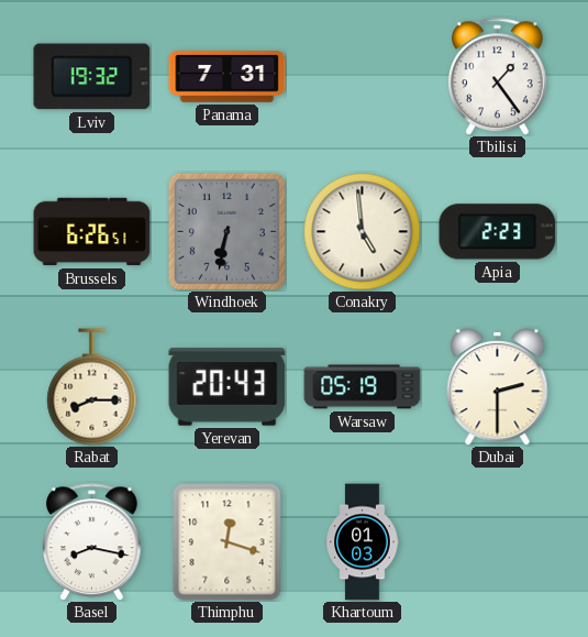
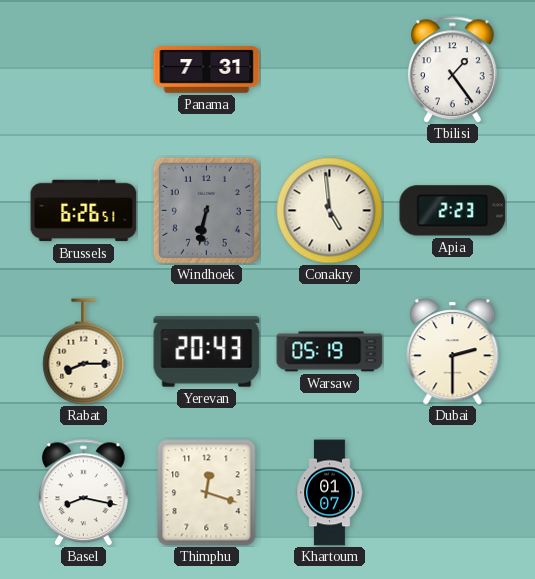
Lviv: 19:32 -> none (92, 77)
Khartoum: 01:03 -> 01:07 (330, 493)
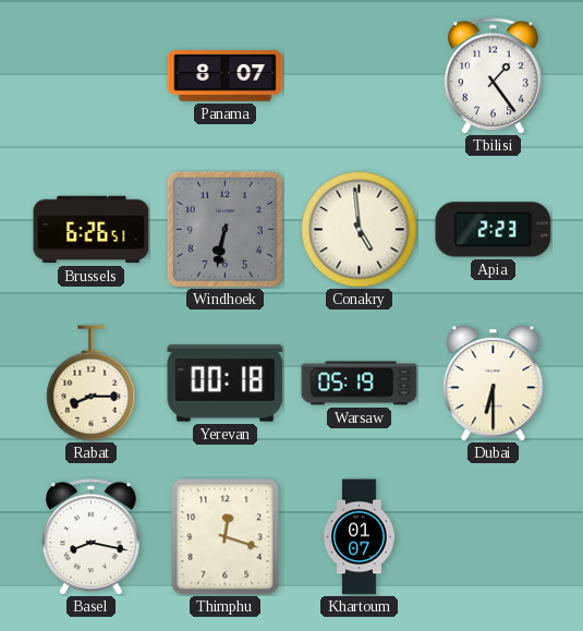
Panama: 7:31 -> 8:07 (226, 76)
Yerevan: 20:43 -> 00:18 (226, 384)
Dubai: 2:30 -> 6:30 (494, 384)
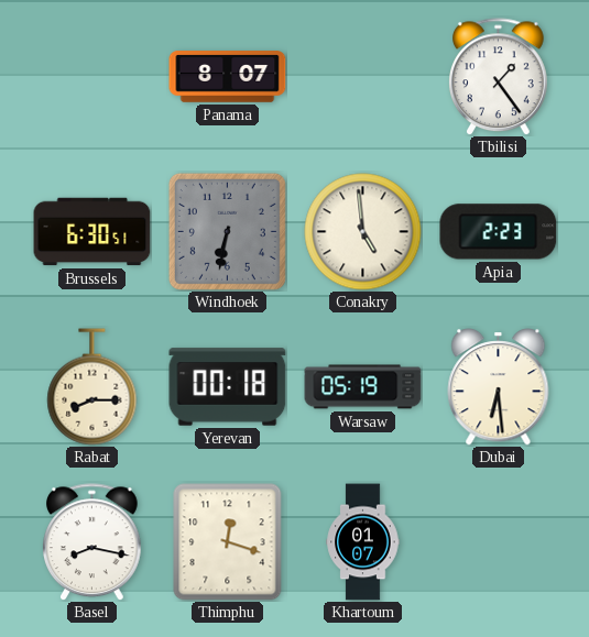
Brussels: 6:26 -> 6:30 (92, 232)
Dubai: 6:30 -> 6:29 (499, 387)
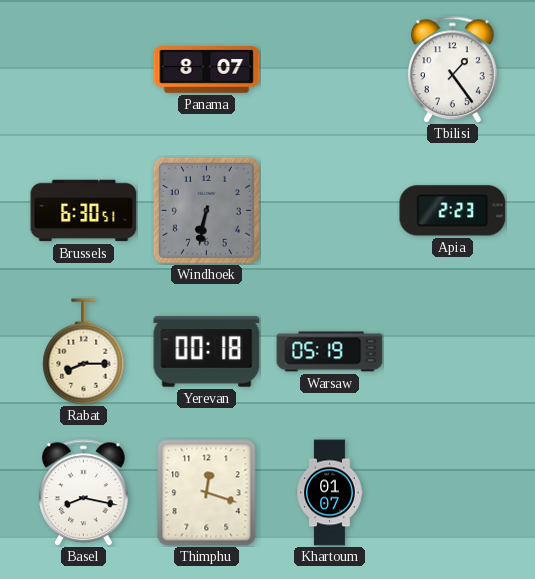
Conakry: 4:59 -> none (363, 232)
Dubai: 6:29 -> none (499, 387)
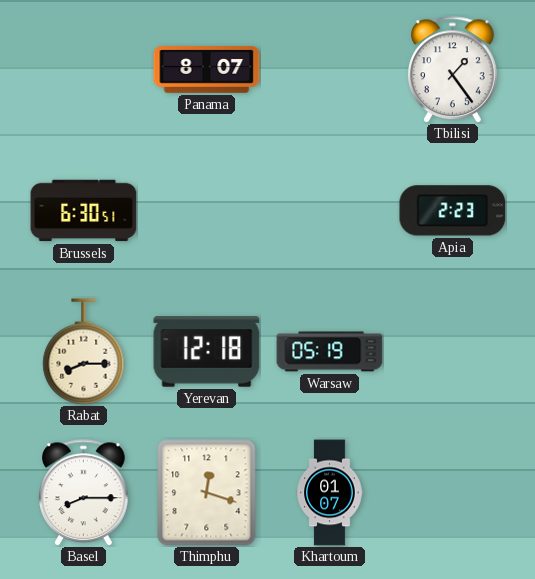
Windhoek: 6:32 -> none (206, 210)
Yerevan: 00:18 -> 12:18 (207, 352)
Basel: 8:17 -> 8:15 (84, 493)
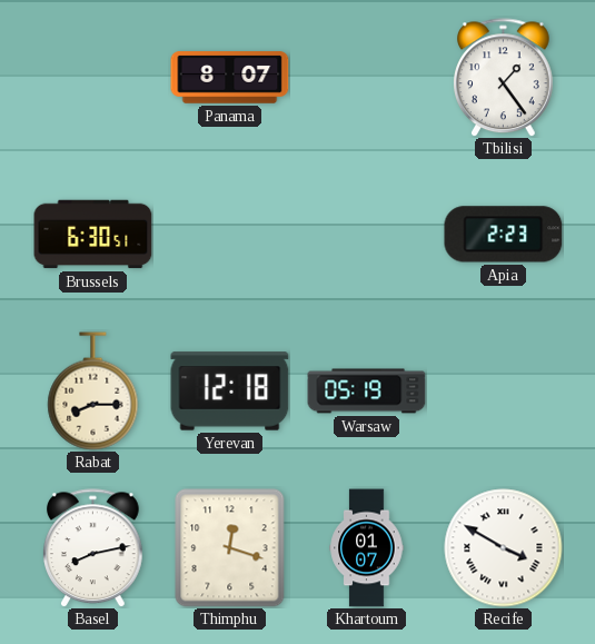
Basel: 8:15 -> 8:13 (93, 548)
Recife: none -> 3:50 (504, 548)
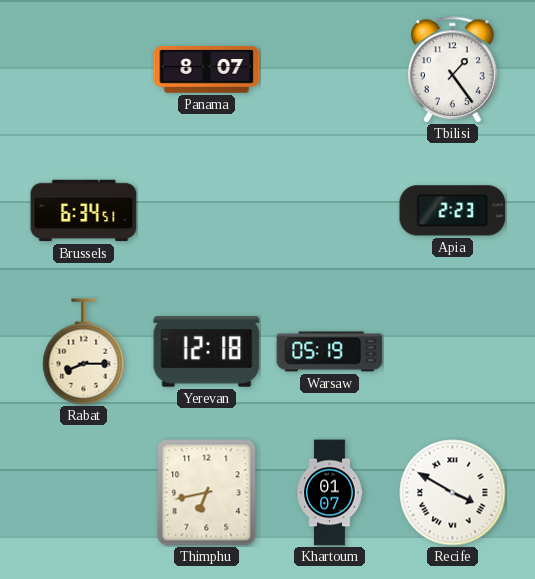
Brussels: 6:30 -> 6:34 (84, 211)
Basel: 8:13 -> none (93, 548)
Thimphu: 12:18 -> 6:43 (207, 493)
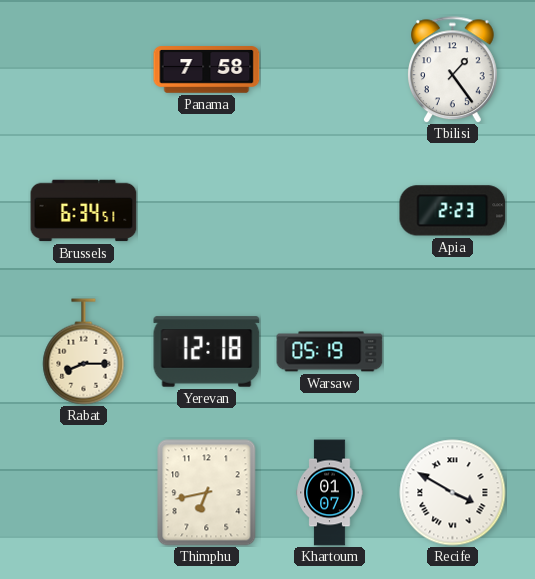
Panama: 8:07 -> 7:58 (207, 70)
